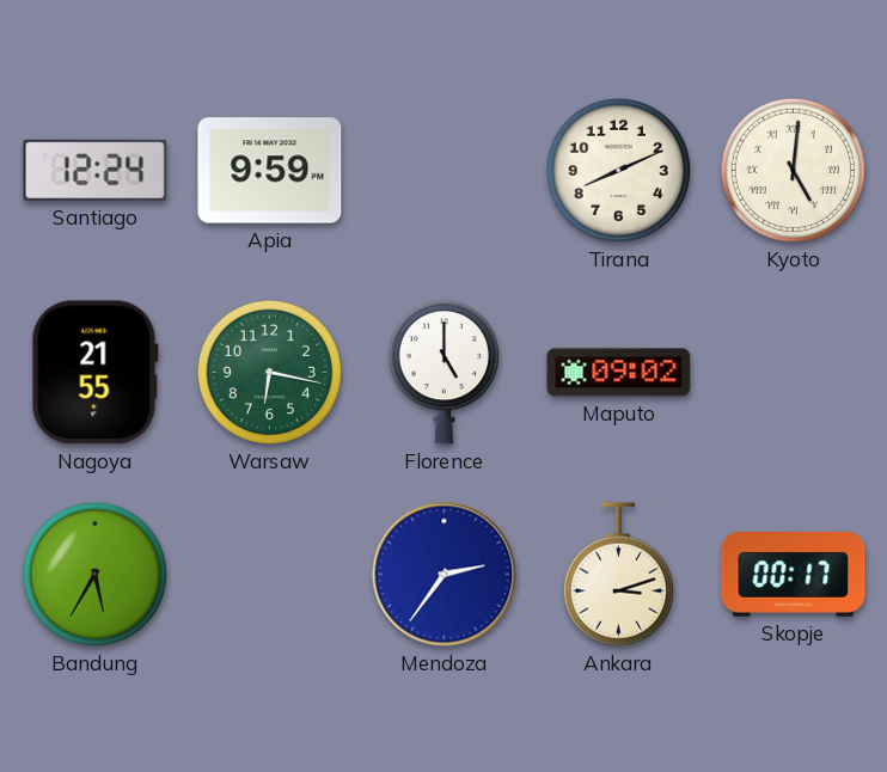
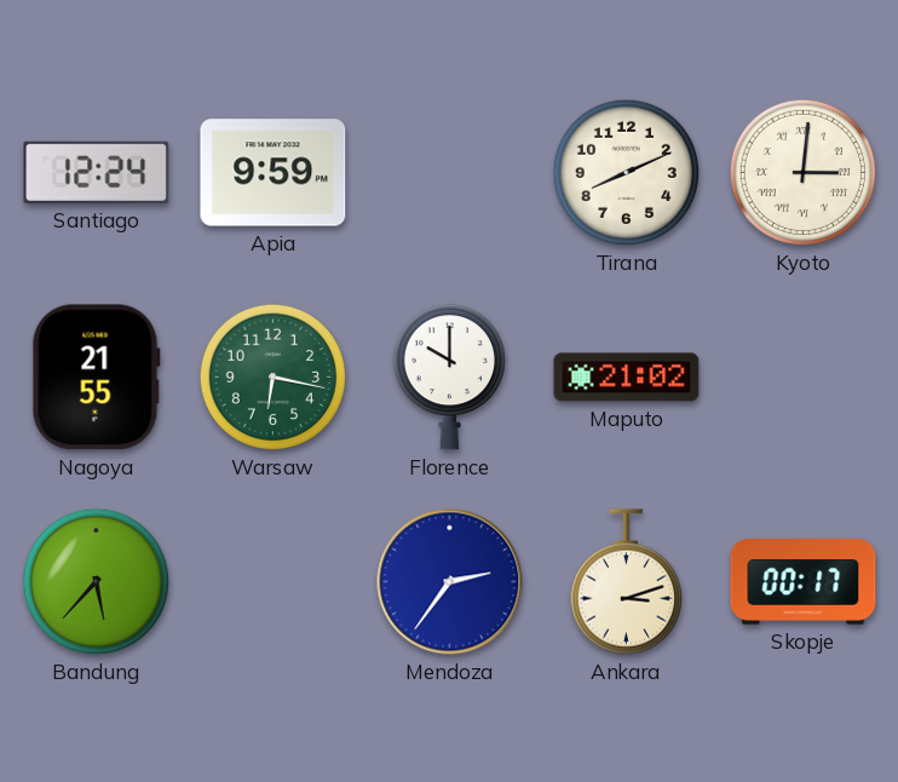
Kyoto: 5:01 -> 3:01 (802, 172)
Florence: 5:00 -> 10:00 (449, 378)
Maputo: 09:02 -> 21:02 (627, 378)
Bandung: 5:35 -> 5:37 (96, 581)
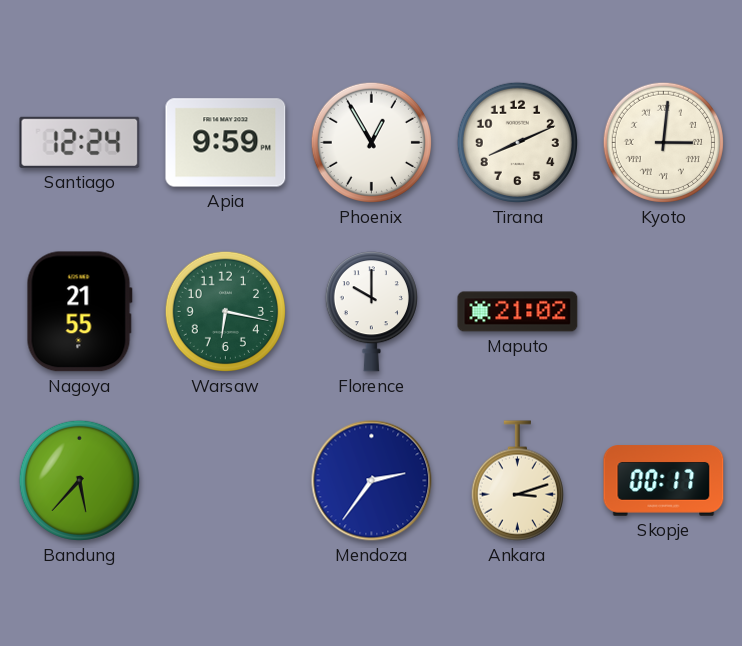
Phoenix: none -> 12:55 (371, 142)
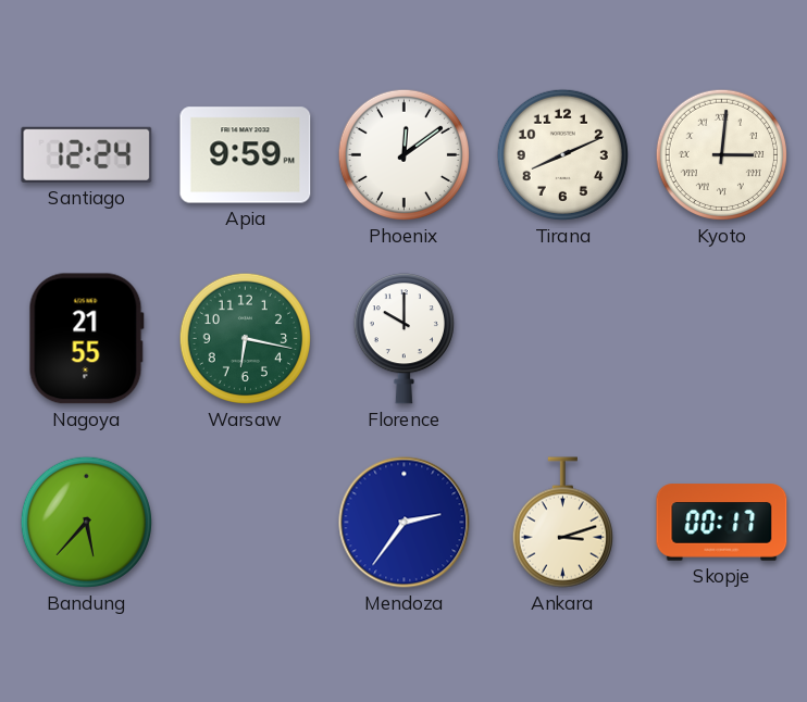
Phoenix: 12:55 -> 12:09 (403, 154)
Maputo: 21:02 -> none (518, 312)
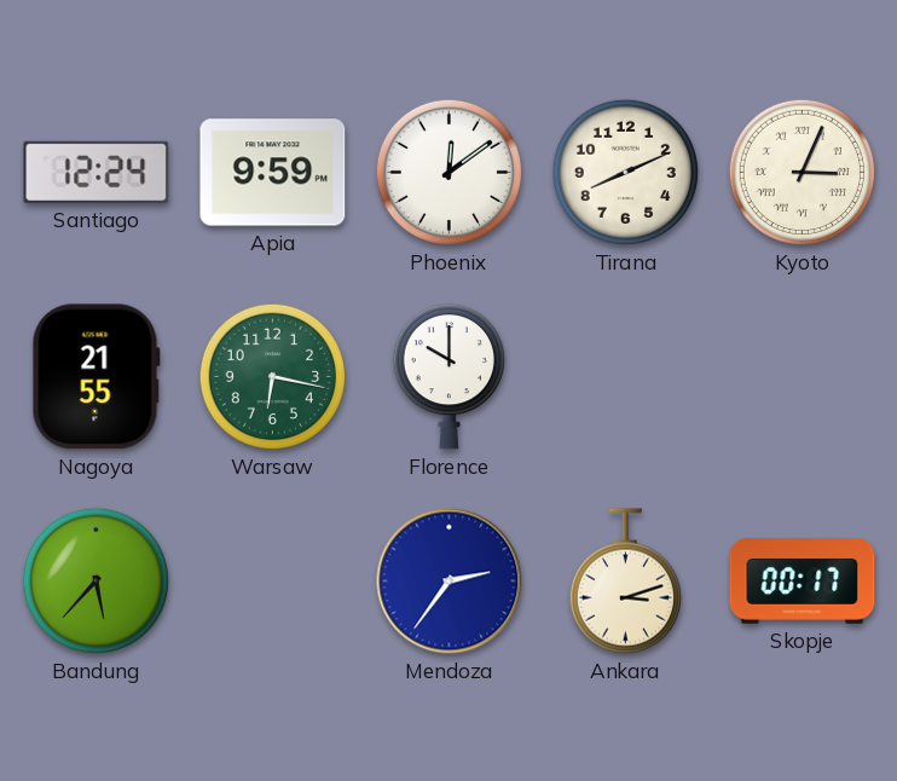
Kyoto: 3:01 -> 3:04 (801, 172)
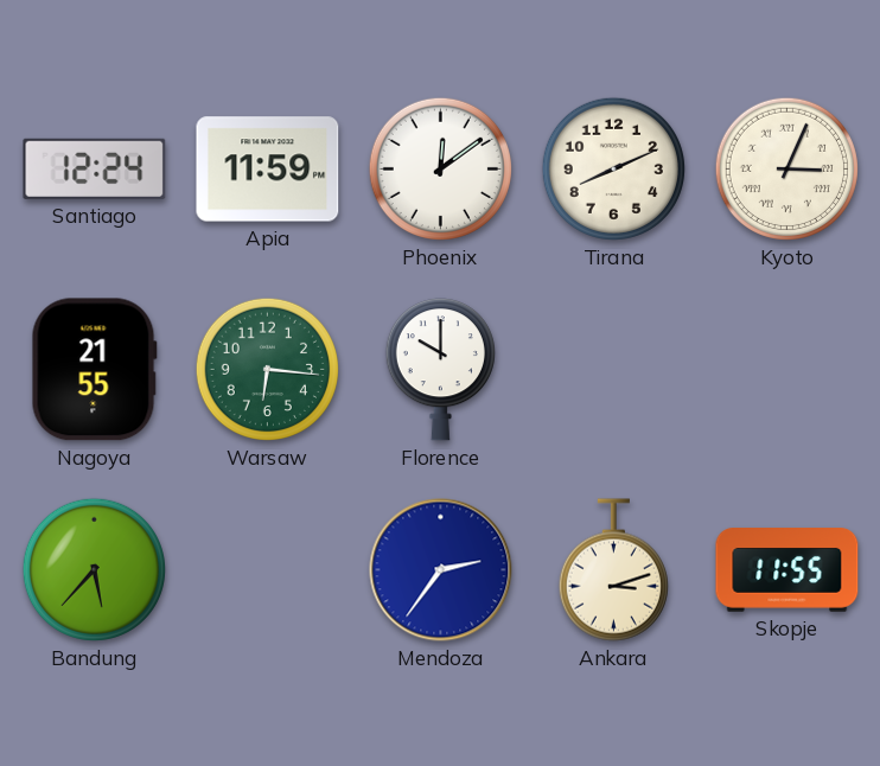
Apia: 9:59 -> 11:59 (268, 170)
Warsaw: 6:17 -> 6:16 (267, 369)
Skopje: 00:17 -> 11:55 (787, 570)
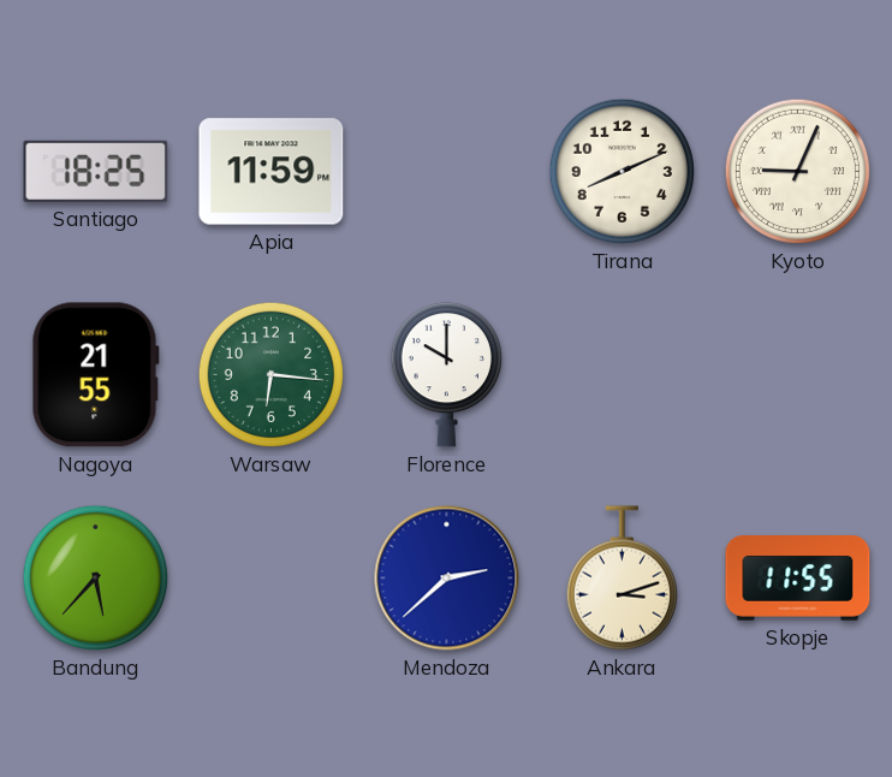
Santiago: 12:24 -> 18:25 (96, 171)
Phoenix: 12:09 -> none (440, 168)
Kyoto: 3:04 -> 9:04 (797, 171)
Mendoza: 2:36 -> 2:38 (447, 579)
